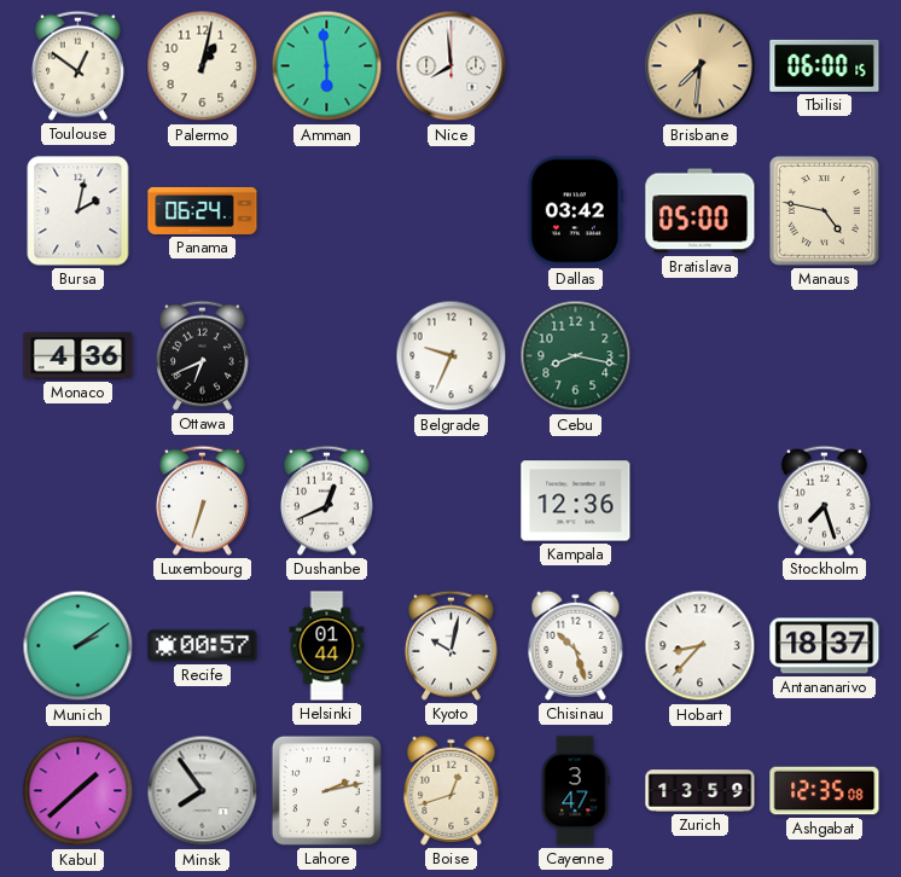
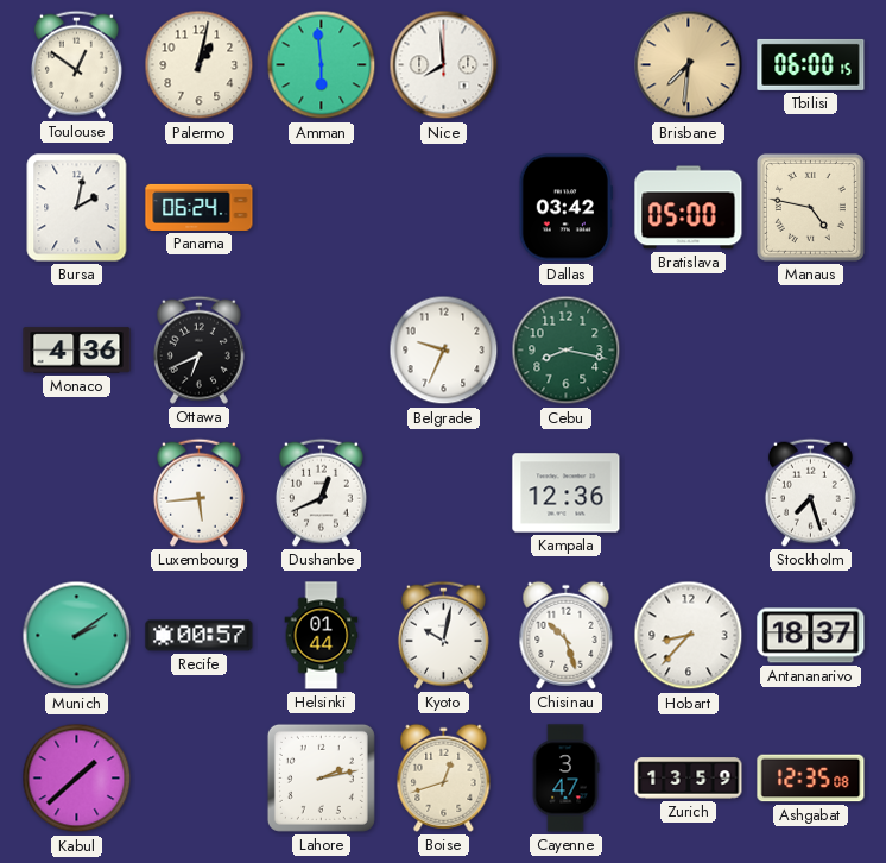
Luxembourg: 6:33 -> 5:44 (198, 492)
Minsk: 7:54 -> none (203, 791)
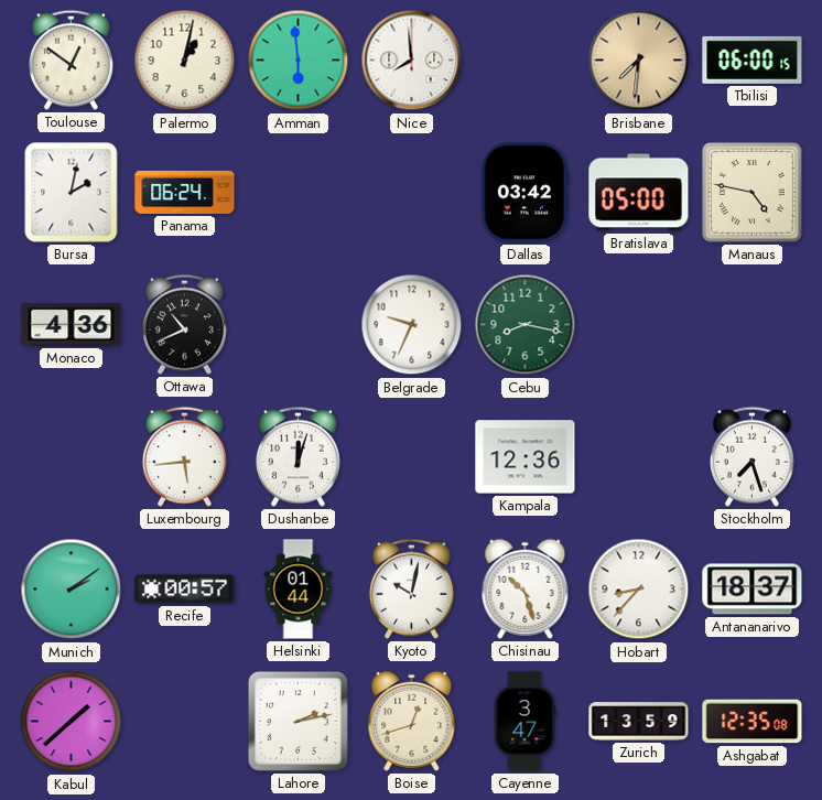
Ottawa: 6:41 -> 10:41 (184, 324)
Dushanbe: 12:41 -> 12:03 (298, 456)
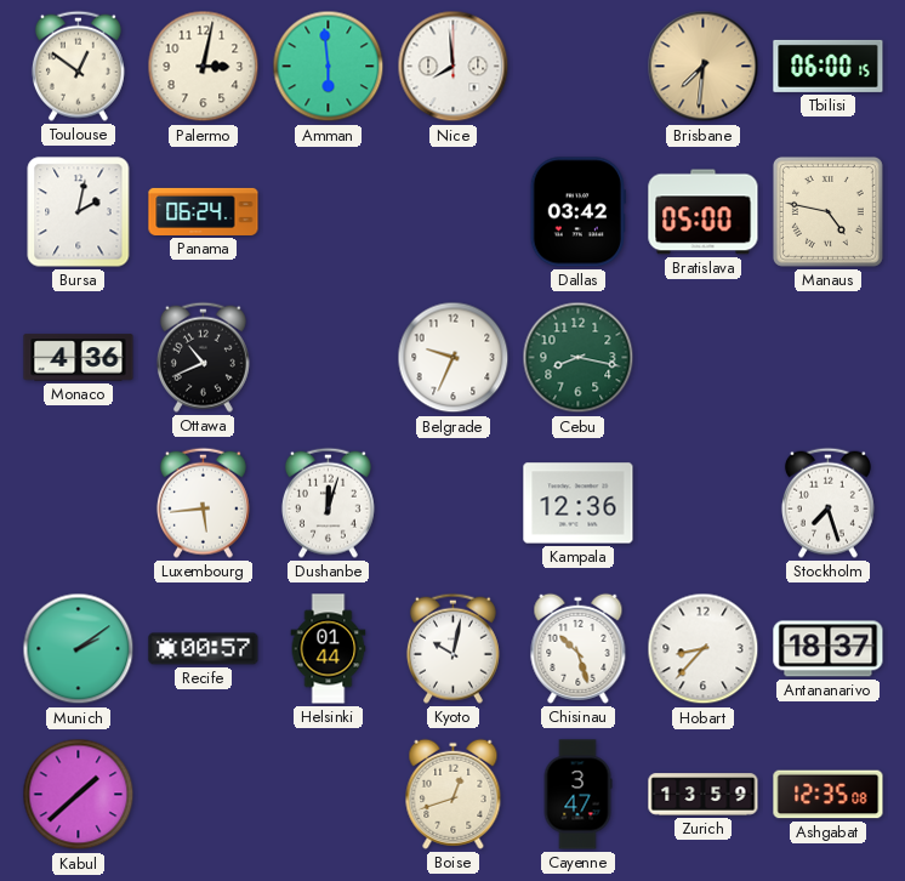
Palermo: 1:02 -> 3:02 (204, 67)
Lahore: 2:13 -> none (298, 721)
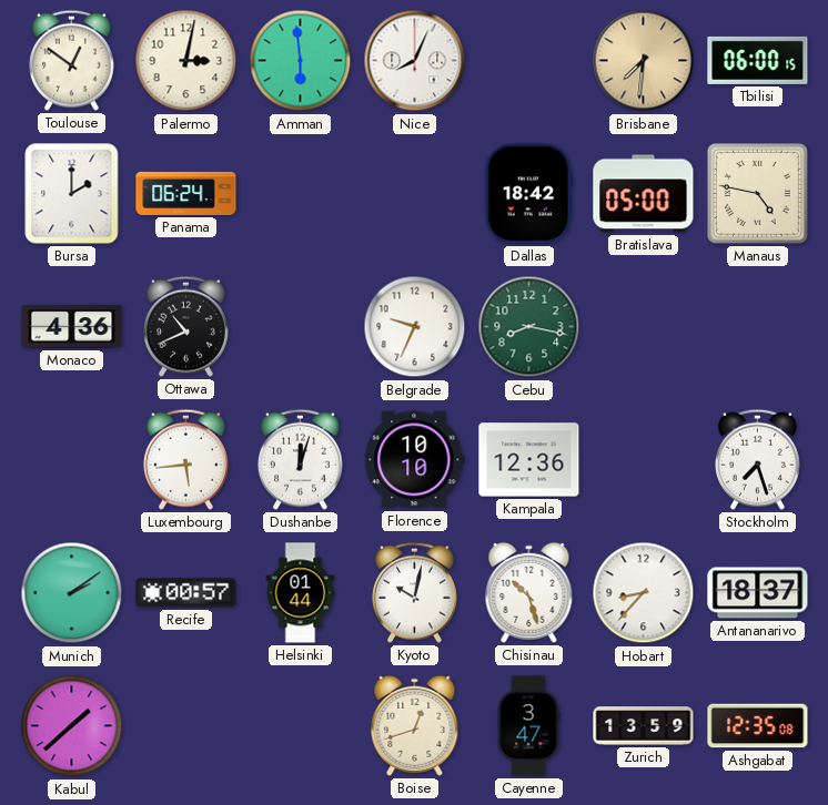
Nice: 7:59 -> 8:04 (415, 61)
Bursa: 2:02 -> 2:00 (72, 194)
Dallas: 03:42 -> 18:42 (528, 194)
Florence: none -> 10:10 (415, 460)
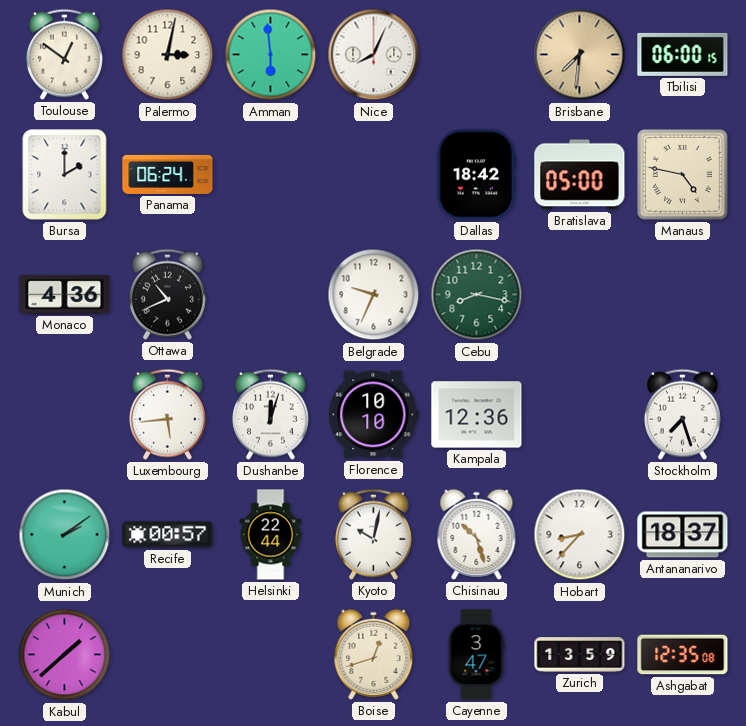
Helsinki: 01:44 -> 22:44 (271, 535)
